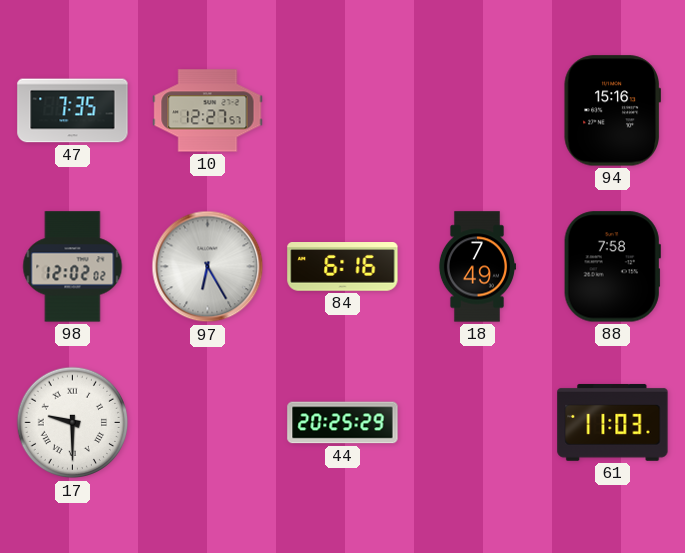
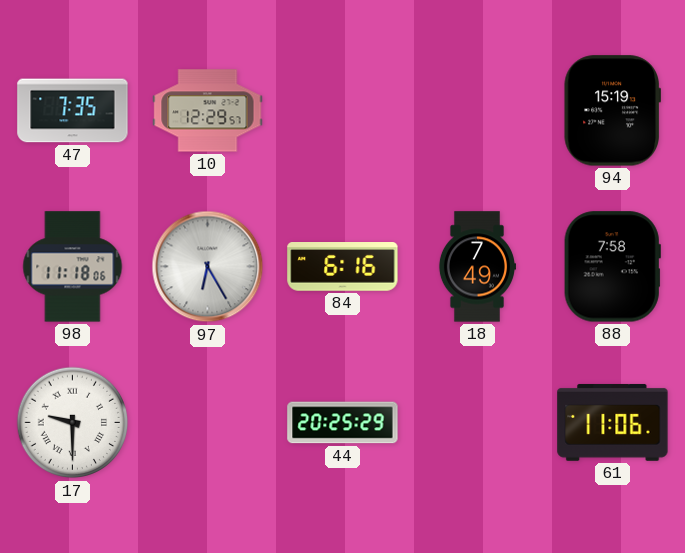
10: 12:27 -> 12:29 (208, 111)
94: 15:16 -> 15:19 (612, 111)
98: 12:02 -> 11:18 (73, 267)
61: 11:03 -> 11:06 (613, 422)
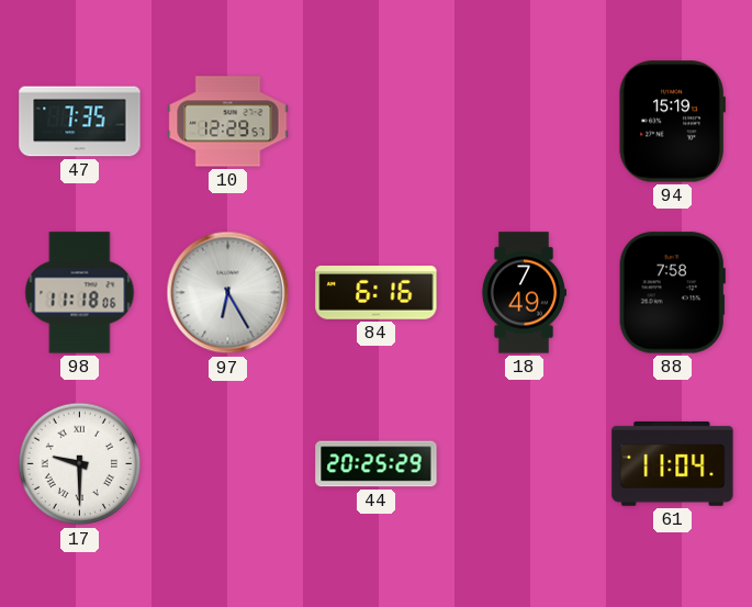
61: 11:06 -> 11:04 (673, 463)
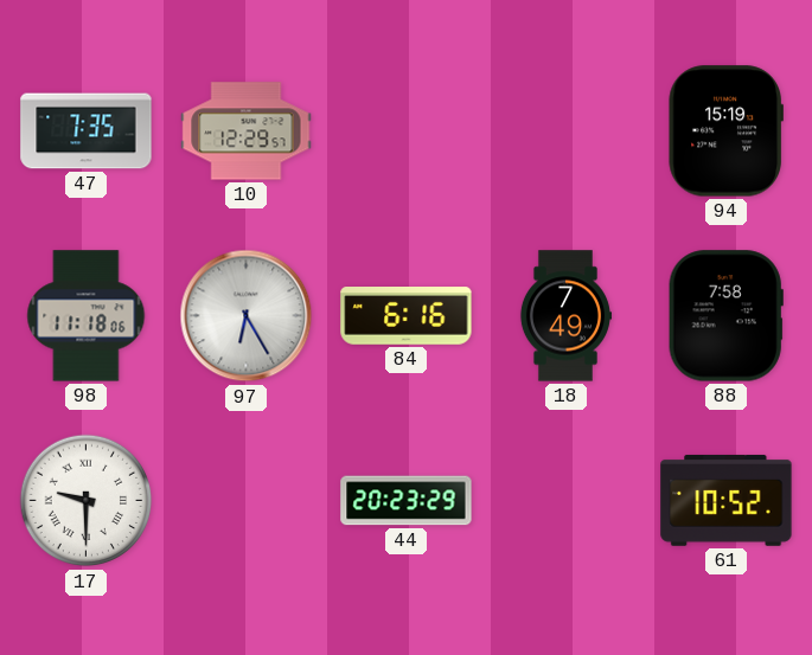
44: 20:25 -> 20:23 (407, 501)
61: 11:04 -> 10:52 (727, 500)
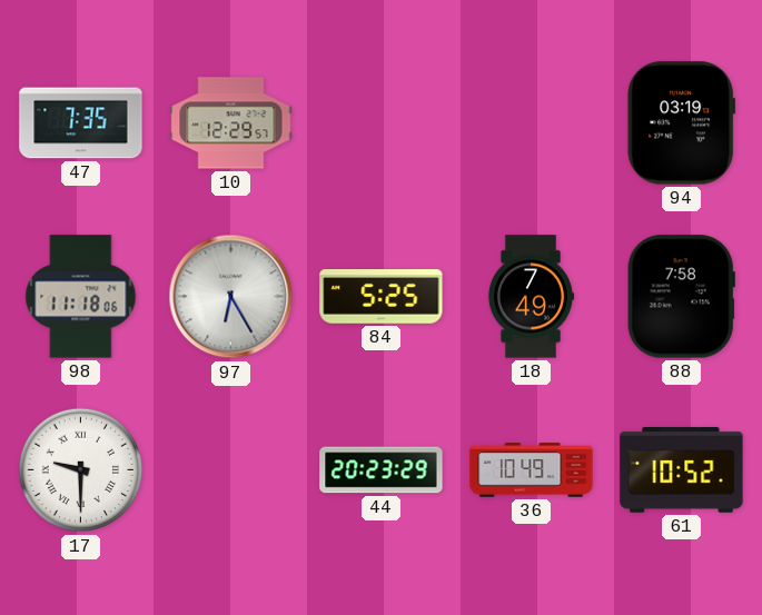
94: 15:19 -> 03:19 (681, 123)
84: 6:16 -> 5:25 (382, 297)
36: none -> 10:49 (532, 470)
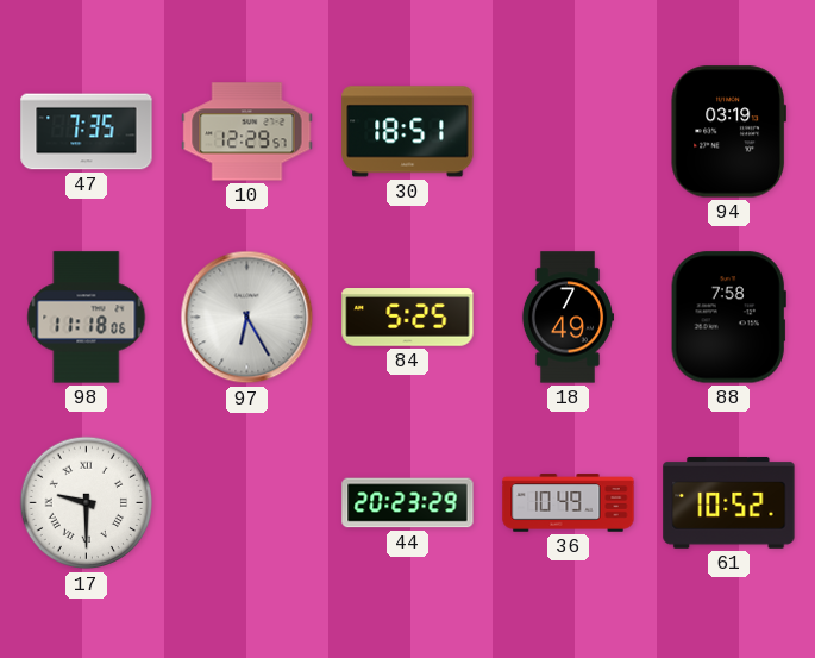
30: none -> 18:51 (408, 132)
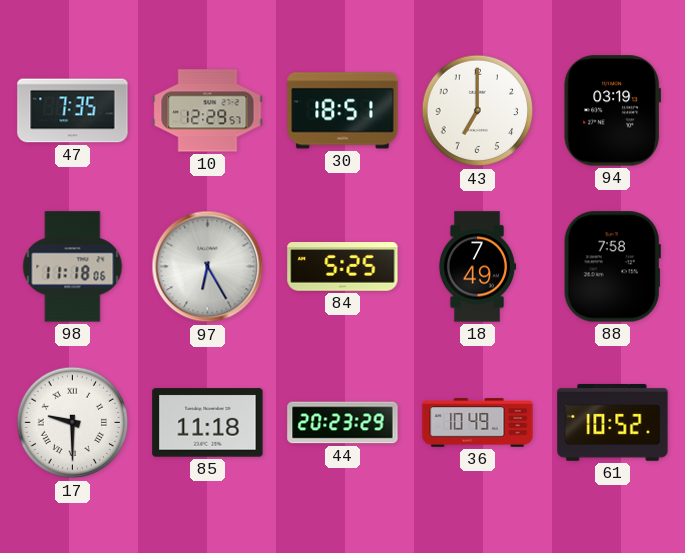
43: none -> 7:00 (478, 111)
85: none -> 11:18 (208, 423)
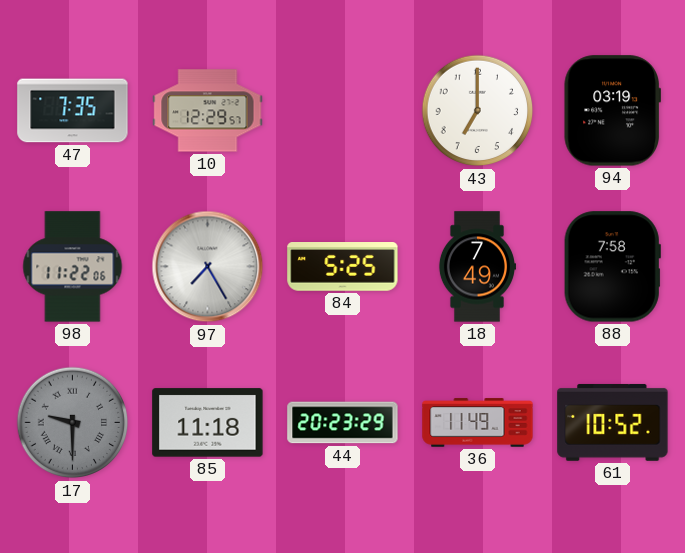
30: 18:51 -> none (343, 111)
98: 11:18 -> 11:22 (73, 267)
97: 6:25 -> 7:25 (208, 267)
17 dial: white -> grey (73, 423)
36: 10:49 -> 11:49 (478, 423)
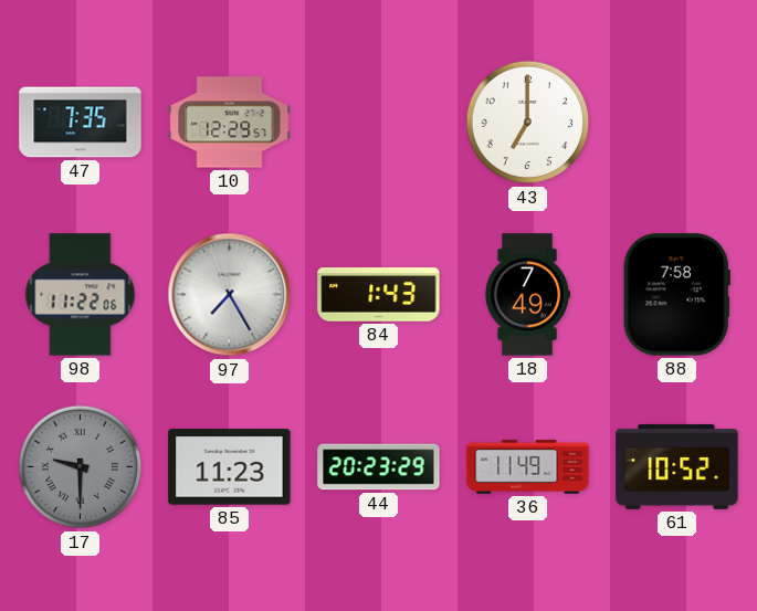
94: 03:19 -> none (612, 111)
84: 5:25 -> 1:43 (379, 295)
85: 11:18 -> 11:23 (230, 467)
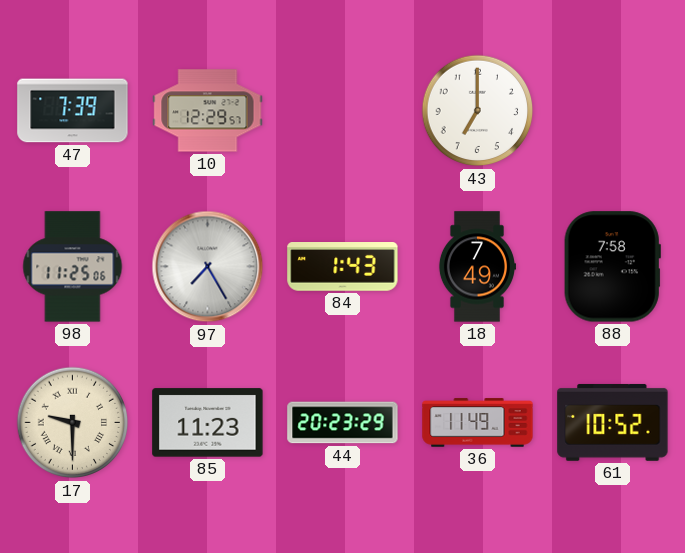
47: 7:35 -> 7:39 (73, 111)
98: 11:22 -> 11:25 (73, 267)
17 dial: grey -> cream (73, 423)
